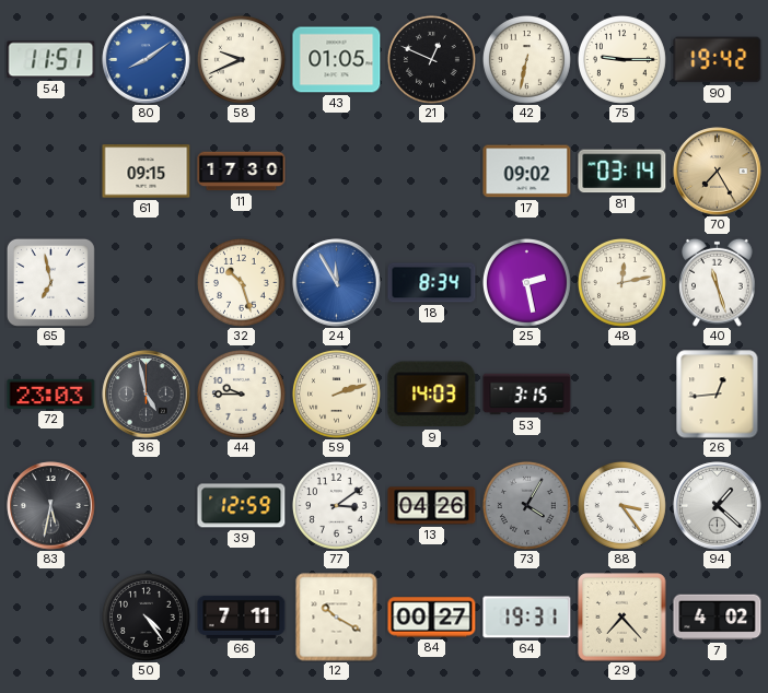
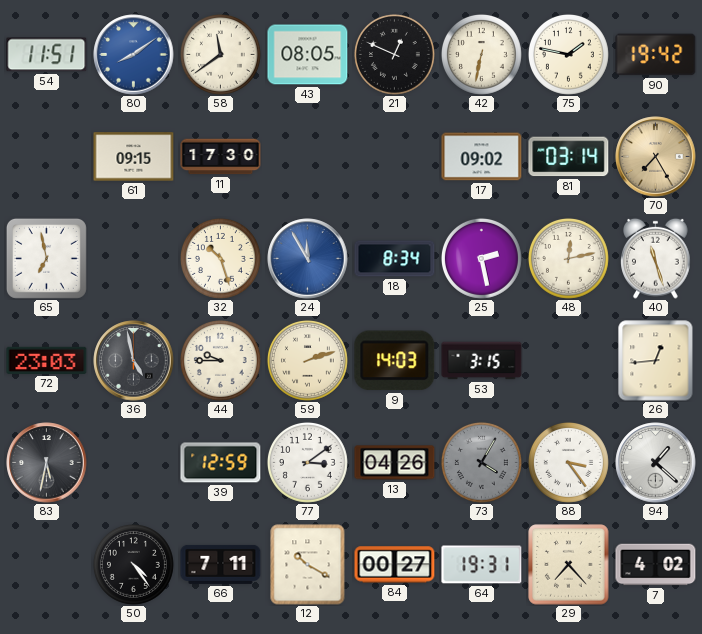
58: 9:41 -> 11:39 (220, 54)
43: 01:05 -> 08:05 (308, 55)
75: 9:15 -> 1:47 (568, 54)
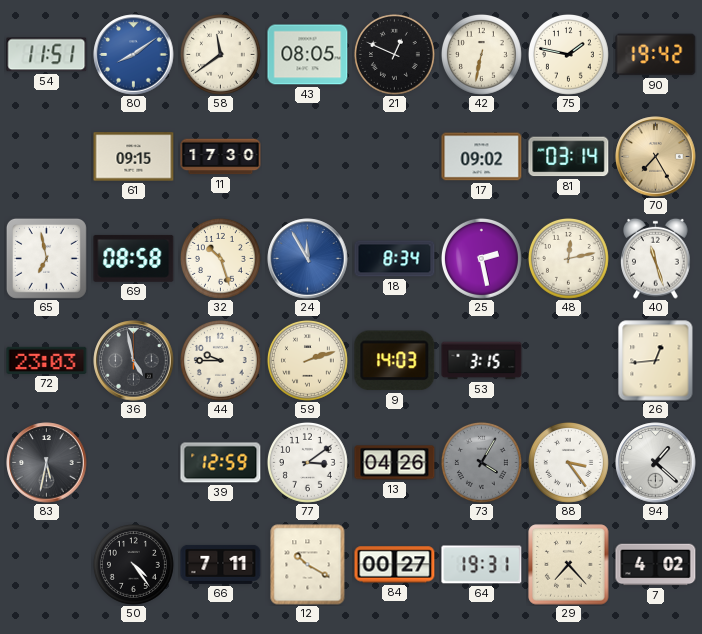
69: none -> 08:58 (134, 258)
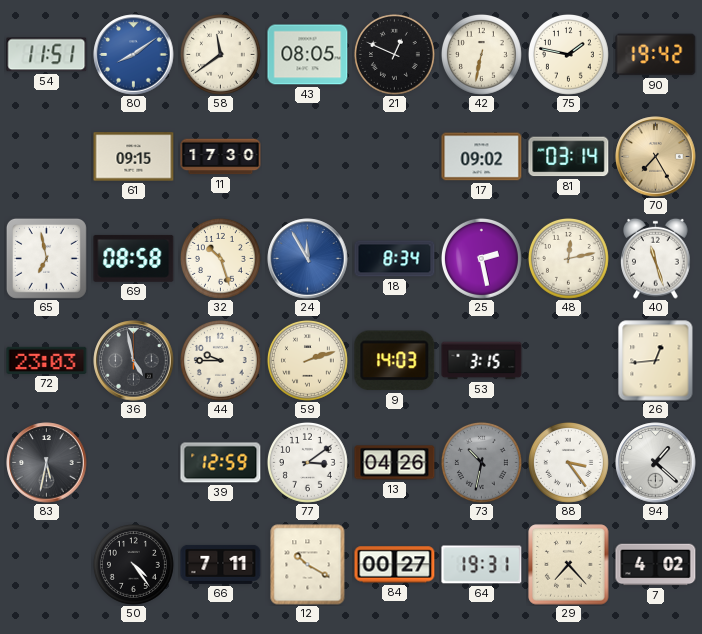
73: 4:05 -> 10:32 (481, 462)
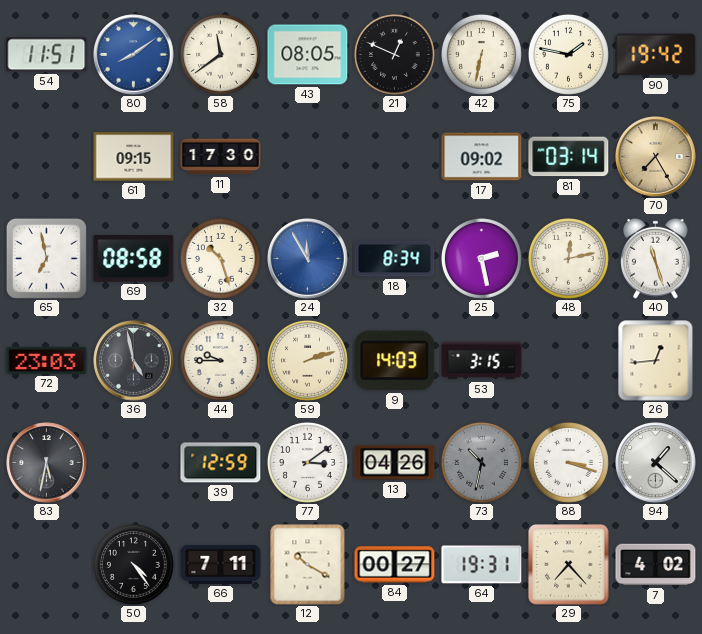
88: 3:24 -> 3:18 (568, 462)
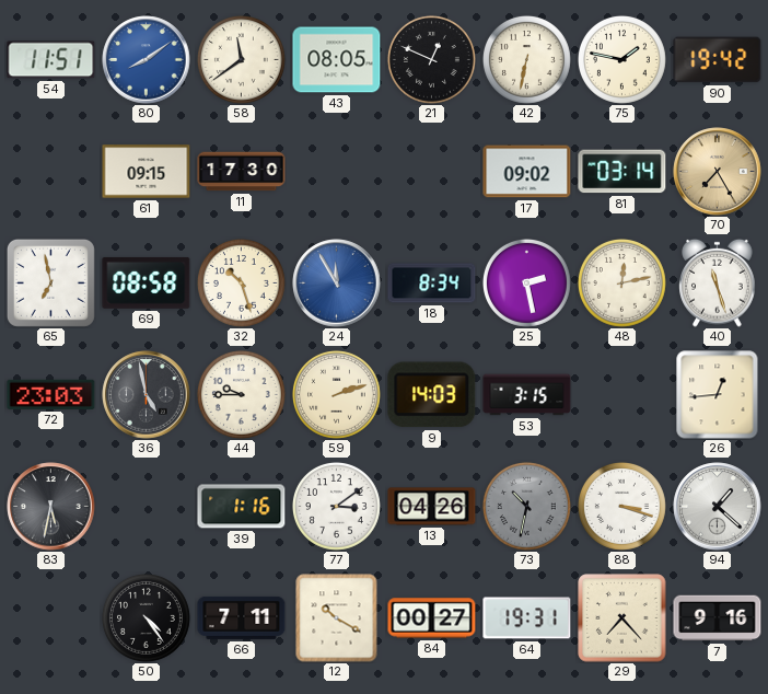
39: 12:59 -> 1:16 (242, 507)
7: 4:02 -> 9:16 (718, 618)
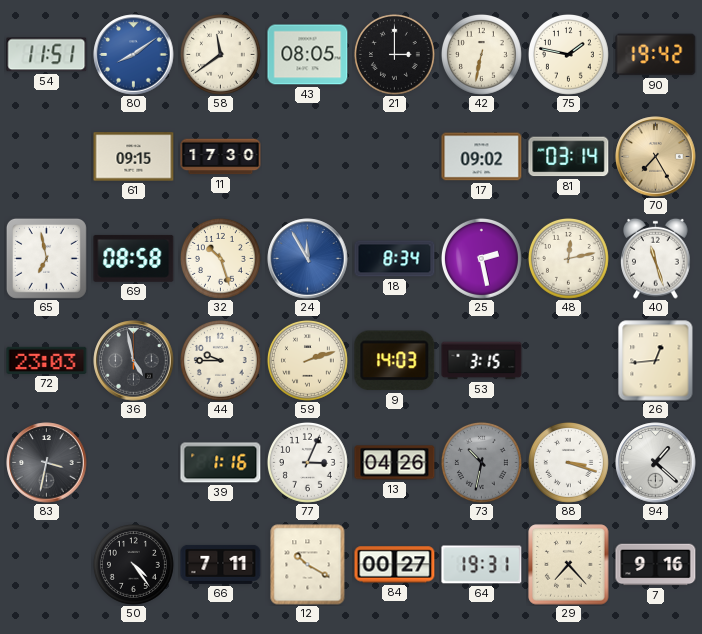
21: 12:49 -> 3:00 (394, 54)
83: 5:32 -> 3:32 (47, 463)
77: 3:09 -> 3:04 (307, 462)
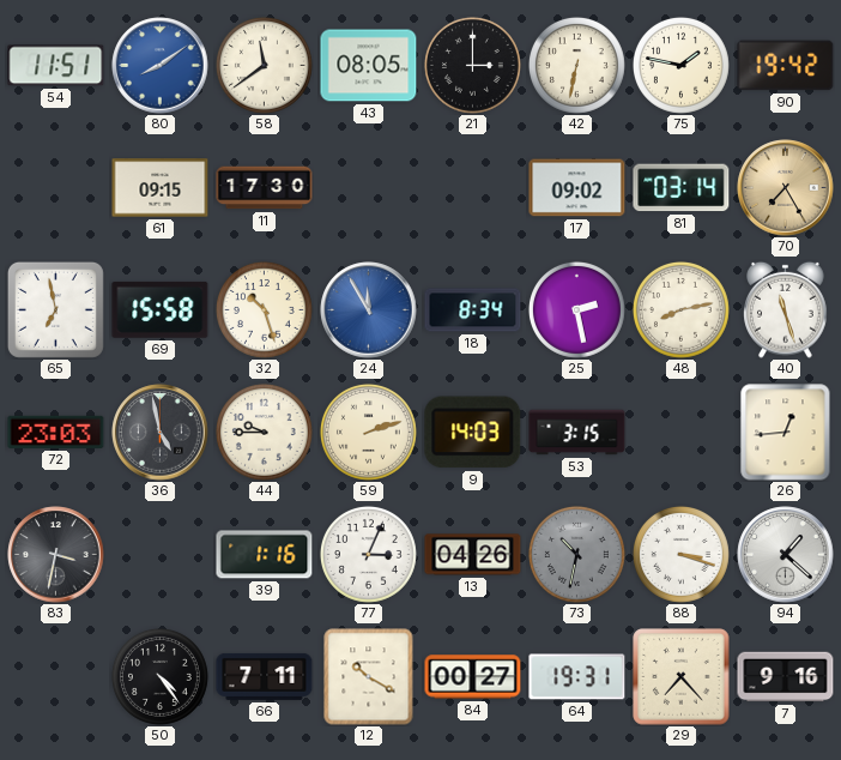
69: 08:58 -> 15:58 (161, 309)
48: 12:13 -> 8:13 (680, 309)
